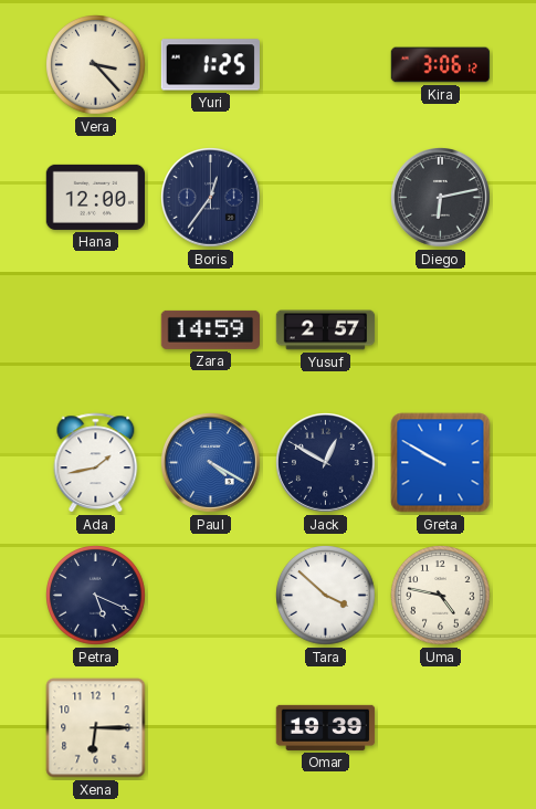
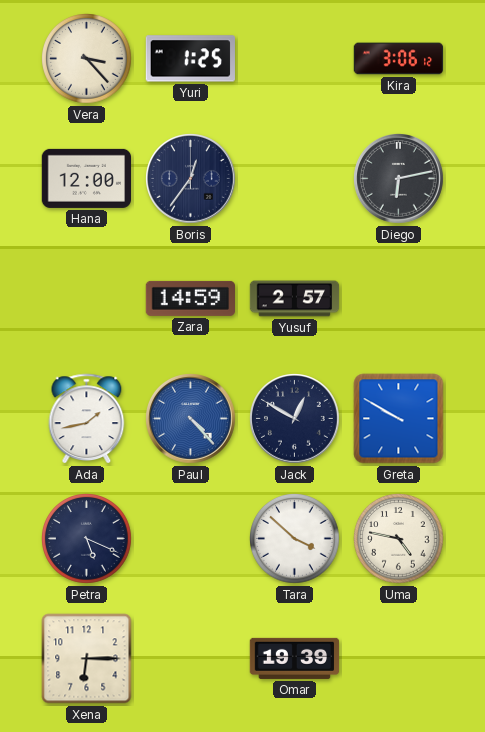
Paul: 4:20 -> 4:23 (191, 419)
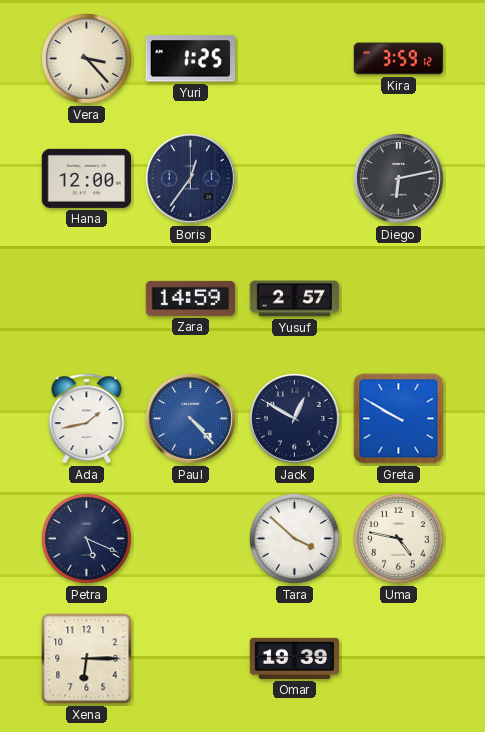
Kira: 3:06 -> 3:59 (399, 59)
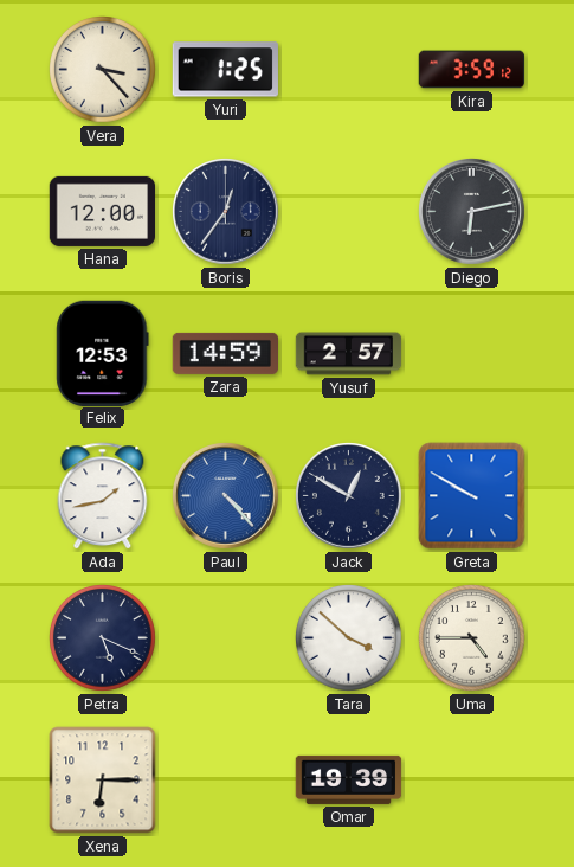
Felix: none -> 12:53 (103, 353)
Uma: 4:47 -> 4:45 (472, 638)
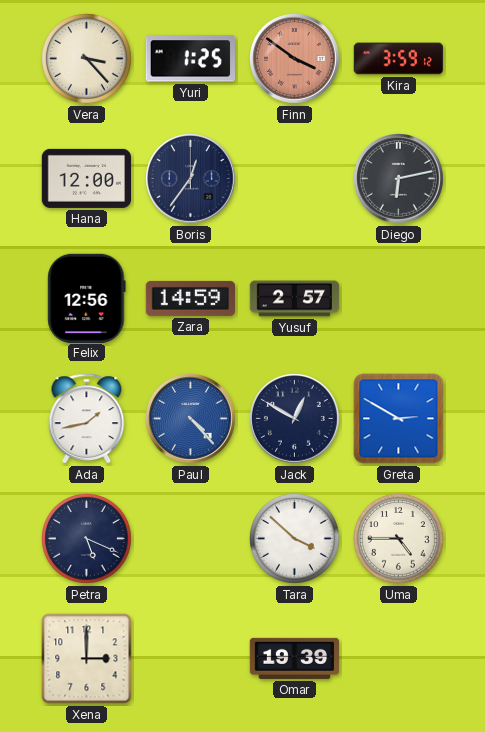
Finn: none -> 3:51 (295, 59)
Felix: 12:53 -> 12:56 (87, 298)
Greta: 9:50 -> 2:50 (399, 419)
Xena: 6:15 -> 3:00 (87, 659)
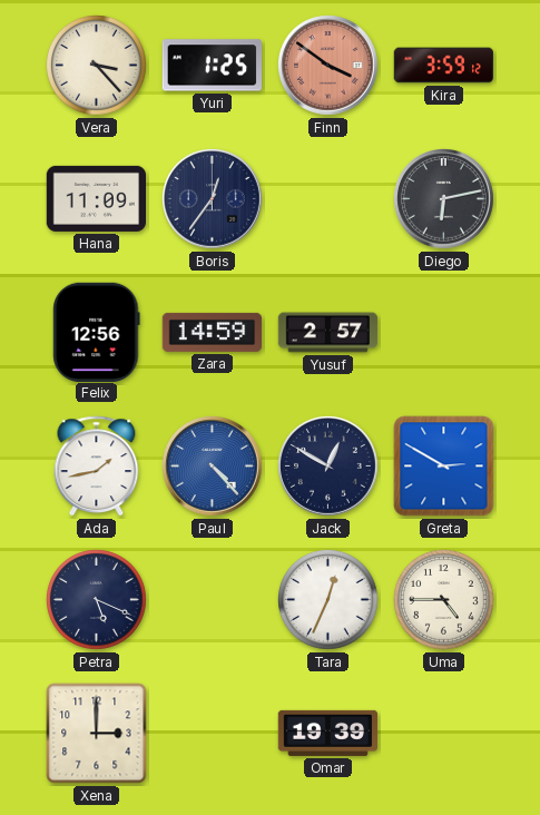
Hana: 12:00 -> 11:09 (96, 198)
Tara: 3:52 -> 12:34 (328, 600)
